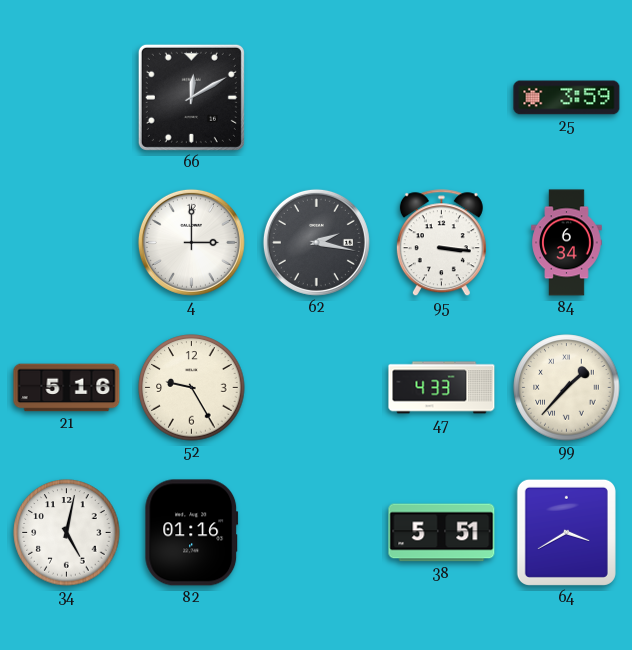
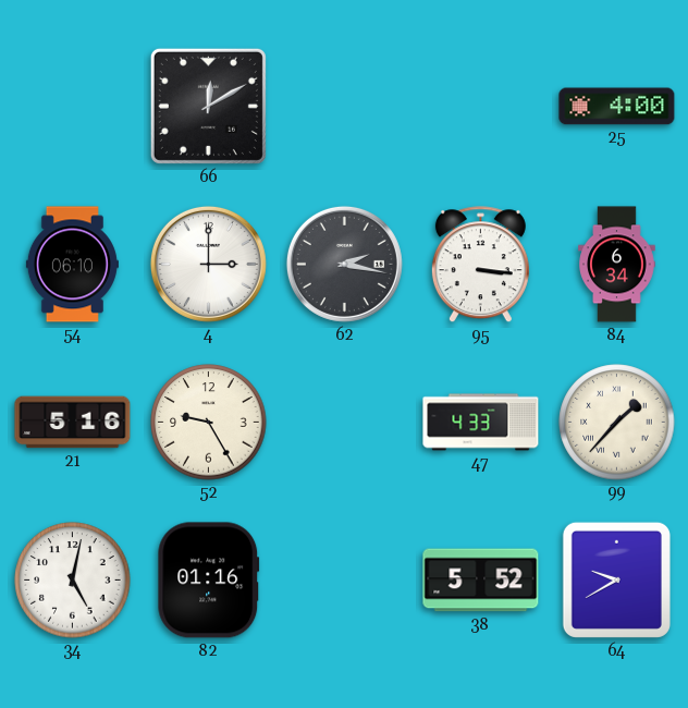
25: 3:59 -> 4:00 (617, 107)
54: none -> 06:10 (72, 265)
38: 5:51 -> 5:52 (481, 581)
64: 3:40 -> 9:40 (616, 579)
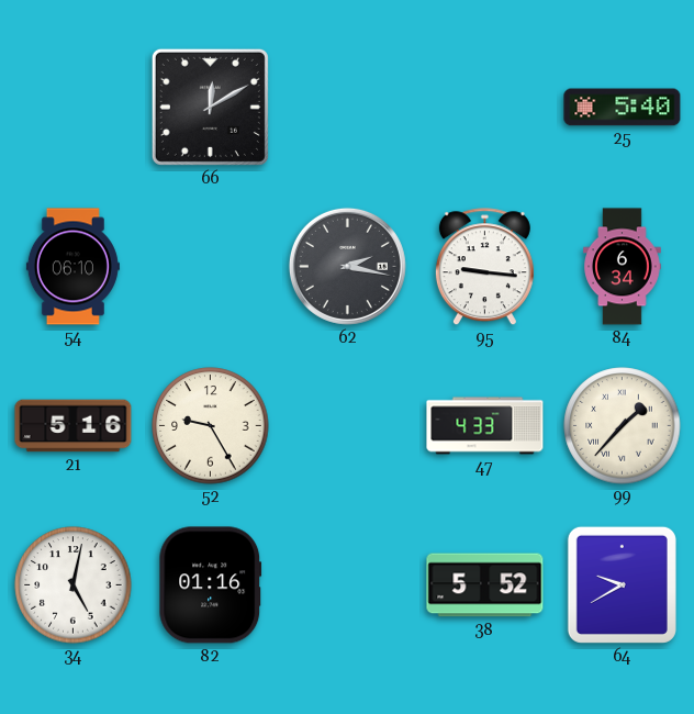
25: 4:00 -> 5:40 (623, 108)
4: 3:00 -> none (208, 264)
95: 3:16 -> 9:16 (484, 267)
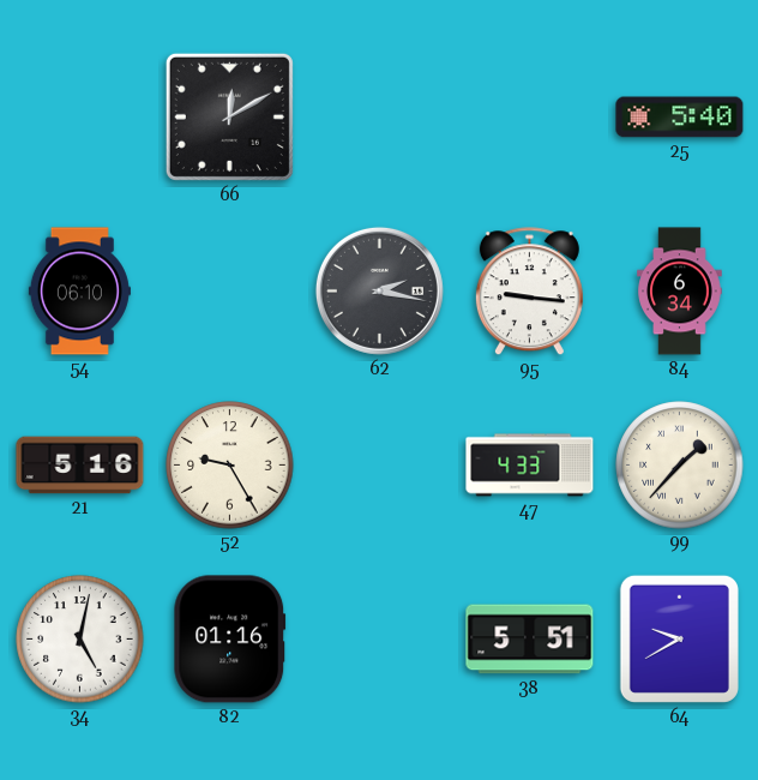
38: 5:52 -> 5:51 (530, 640)
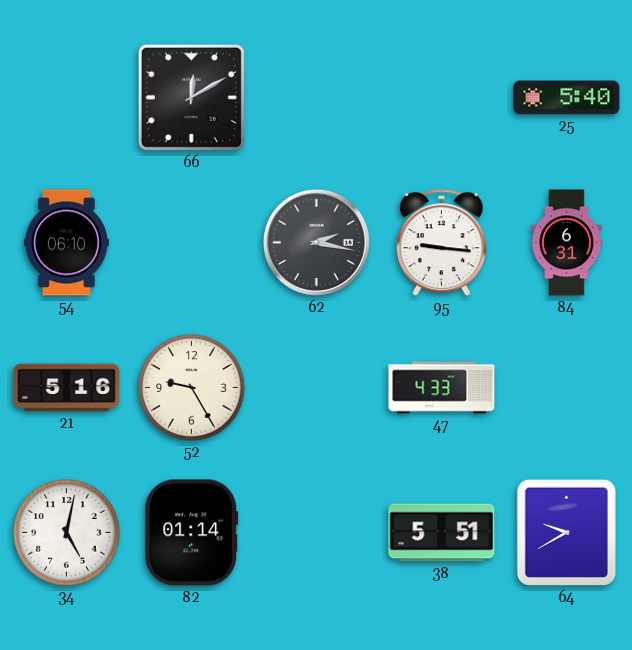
84: 6:34 -> 6:31 (567, 243)
99: 1:37 -> none (680, 466)
82: 01:16 -> 01:14 (192, 533)
